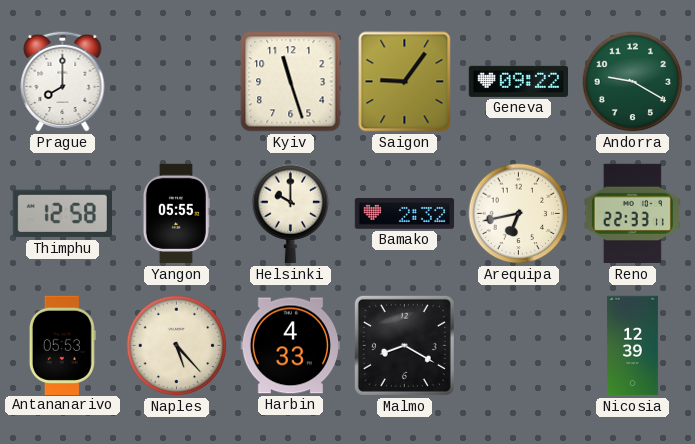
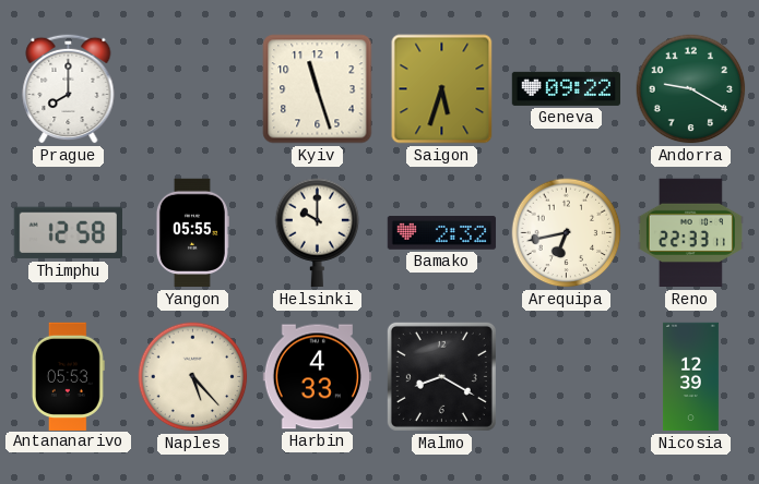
Saigon: 9:06 -> 5:33 (442, 89)
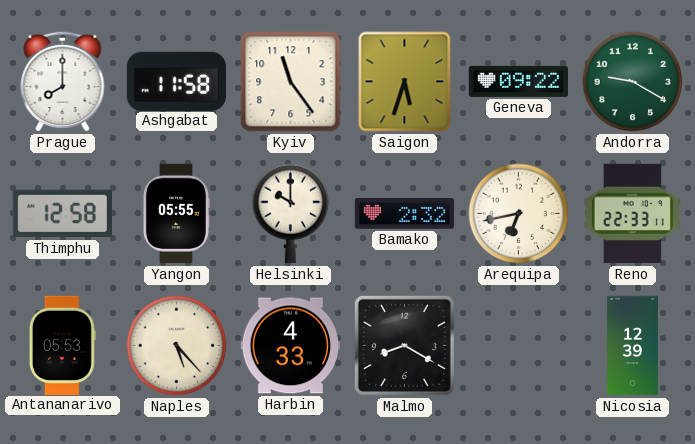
Ashgabat: none -> 11:58 (176, 81)
Kyiv: 11:27 -> 11:24 (291, 82)
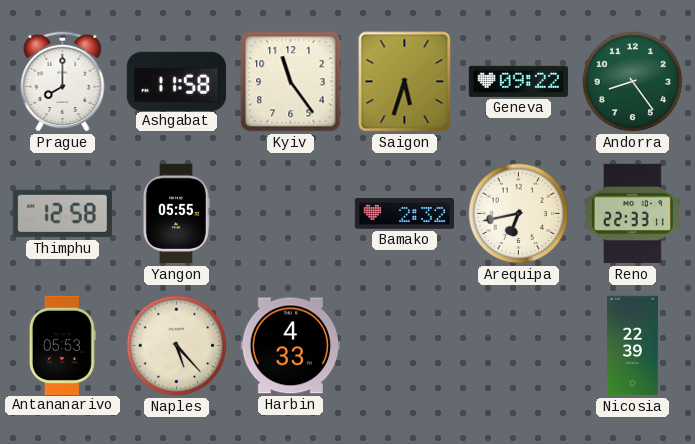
Andorra: 9:20 -> 8:24 (633, 82)
Helsinki: 10:00 -> none (291, 214)
Malmo: 8:20 -> none (404, 345)
Nicosia: 12:39 -> 22:39 (632, 346)
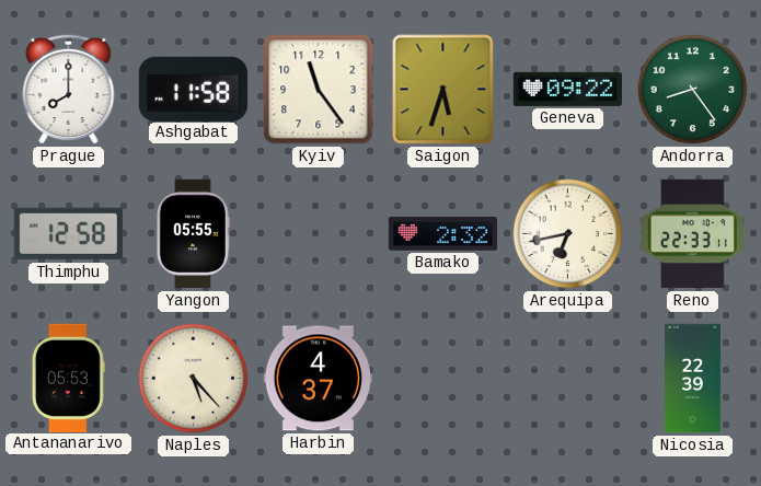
Harbin: 4:33 -> 4:37 (318, 379)
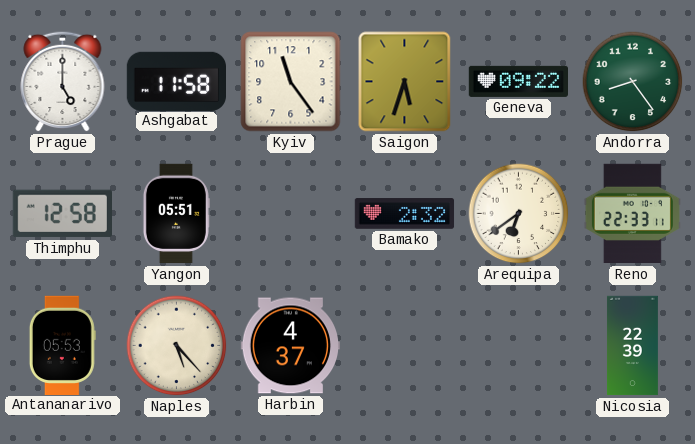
Prague: 8:00 -> 5:00 (63, 81)
Yangon: 05:55 -> 05:51 (176, 214)
Arequipa: 6:43 -> 6:39 (519, 214)
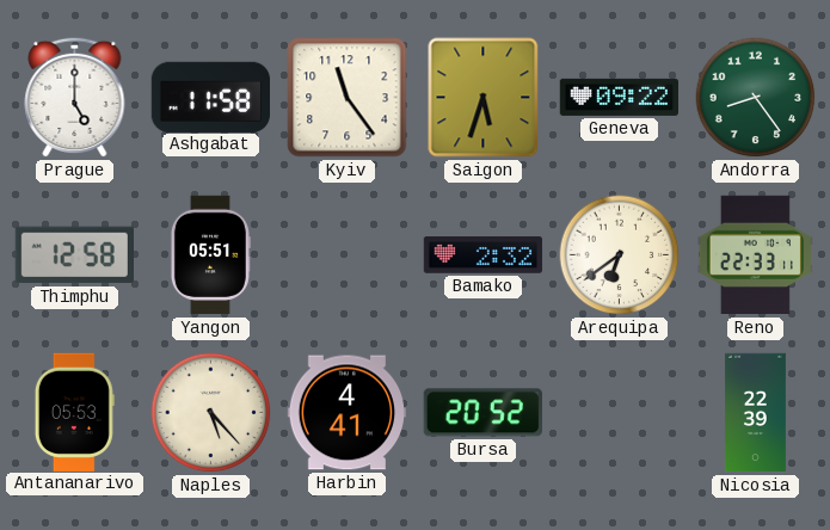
Harbin: 4:37 -> 4:41 (346, 413)
Bursa: none -> 20:52 (482, 413)
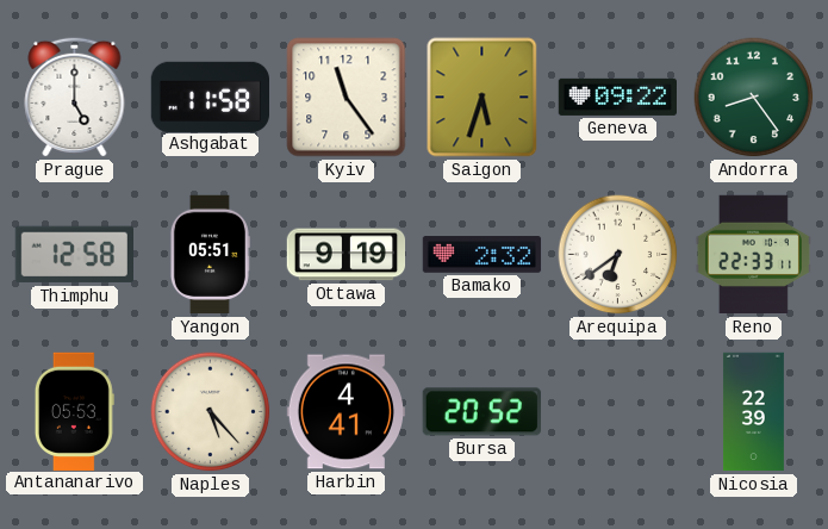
Ottawa: none -> 9:19 (347, 255)
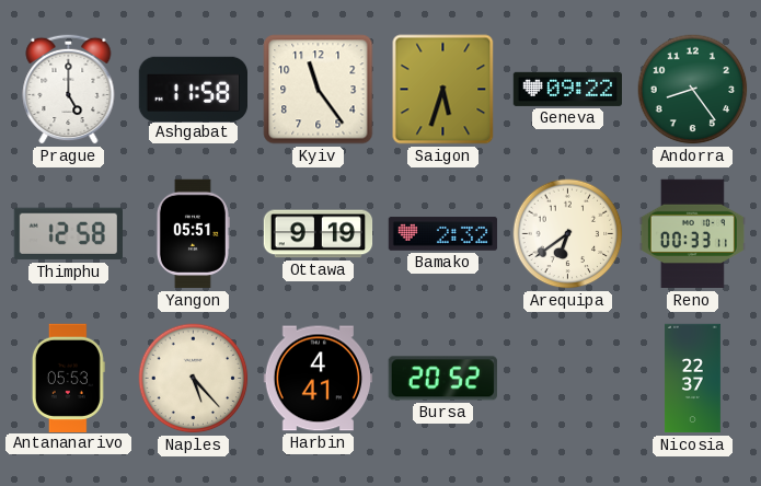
Reno: 22:33 -> 00:33 (692, 234)
Nicosia: 22:39 -> 22:37 (692, 379)
